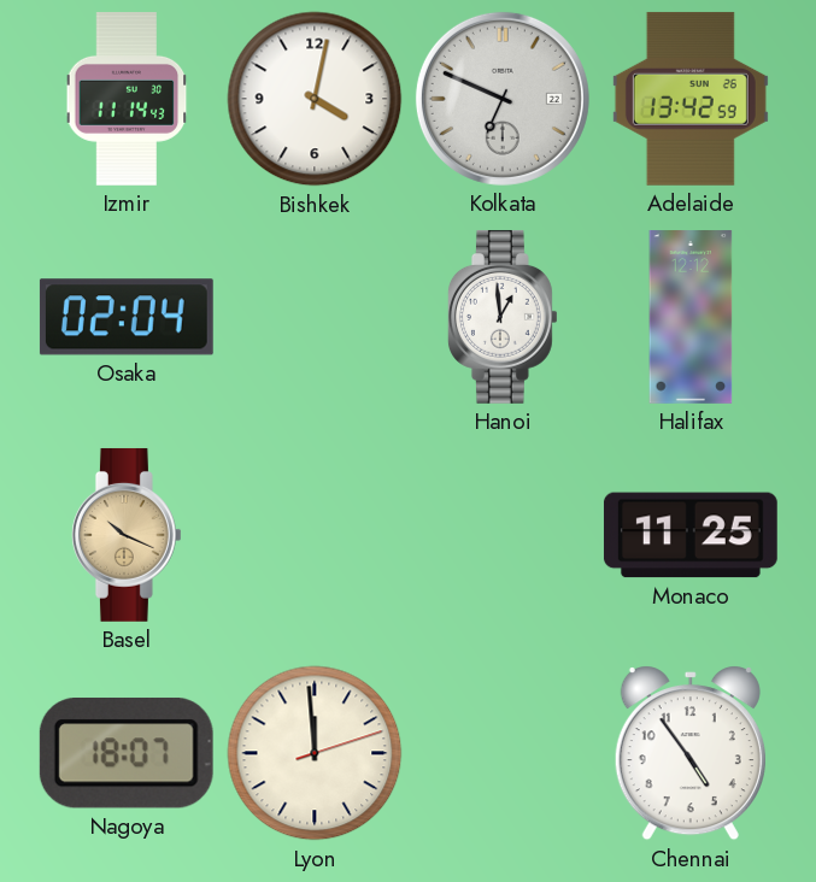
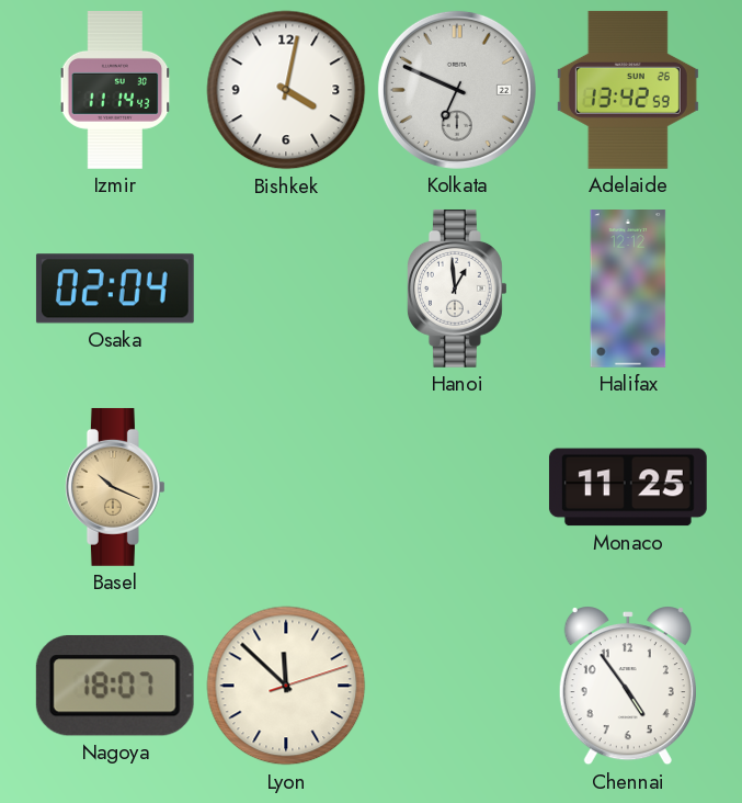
Lyon: 11:59 -> 11:52 (286, 686)
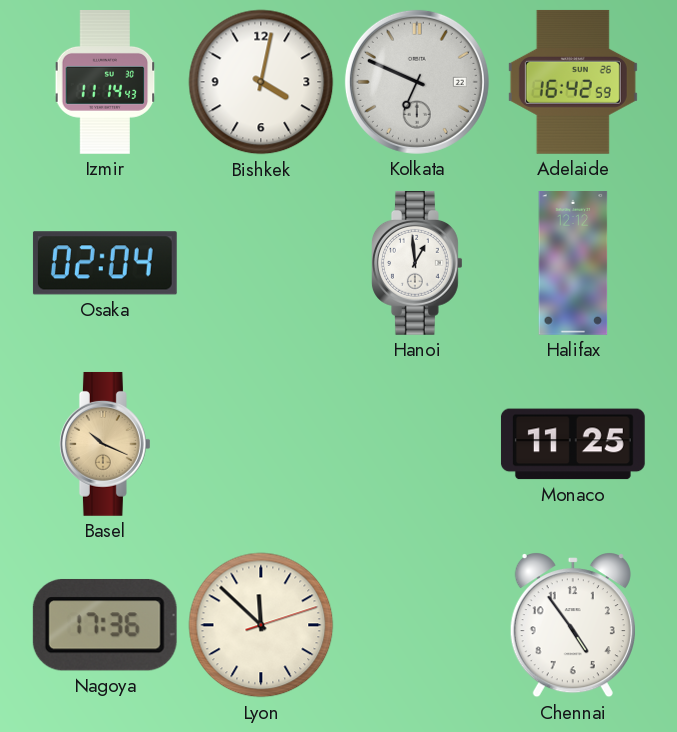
Adelaide: 13:42 -> 16:42 (573, 82)
Nagoya: 18:07 -> 17:36 (105, 625)
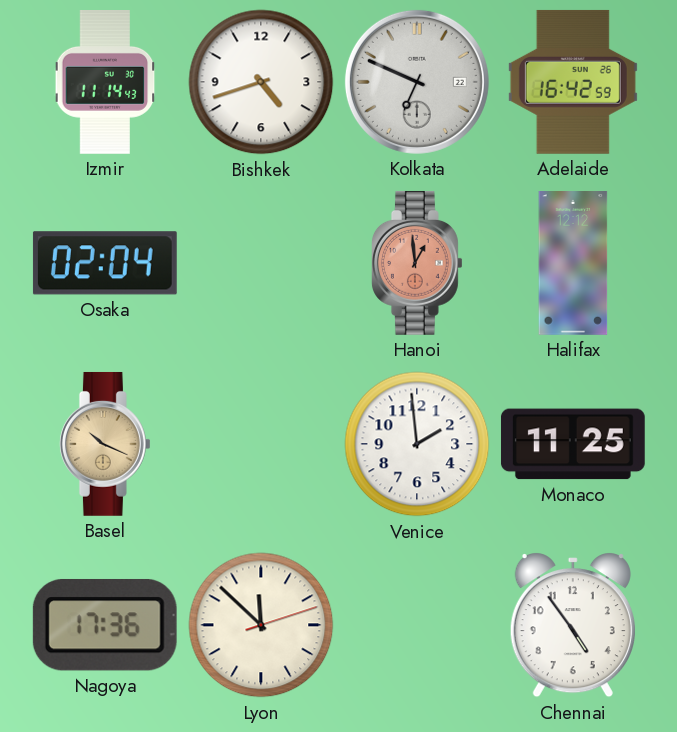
Bishkek: 4:02 -> 4:42 (261, 82)
Hanoi dial: white -> salmon (417, 263)
Venice: none -> 1:59 (417, 444)
